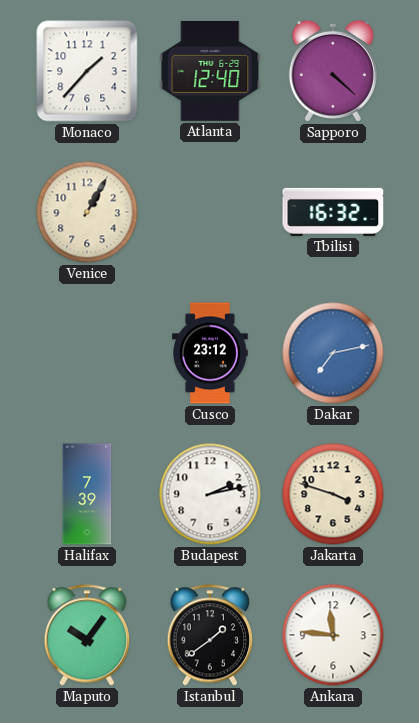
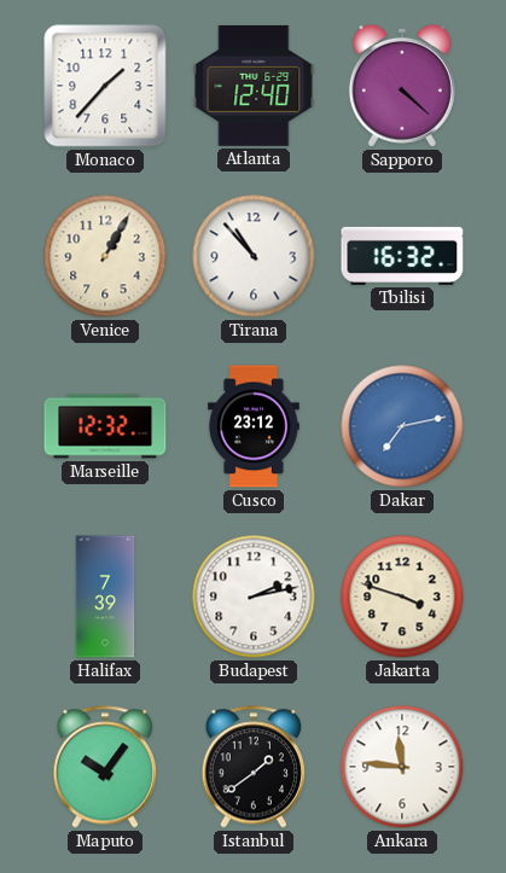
Tirana: none -> 10:53 (254, 256)
Marseille: none -> 12:32 (105, 426)
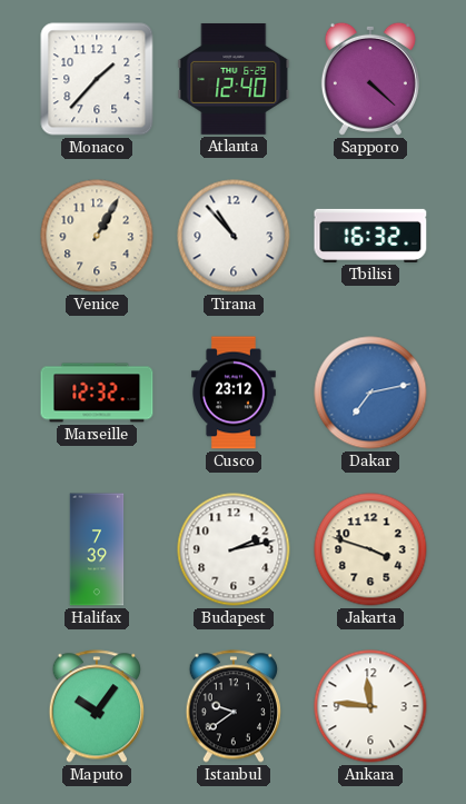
Istanbul: 1:39 -> 9:39 (232, 706)
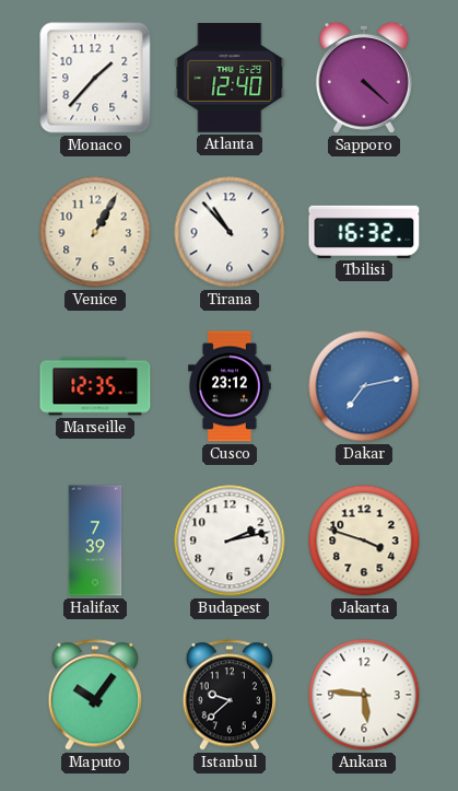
Marseille: 12:32 -> 12:35 (95, 386)
Istanbul: 9:39 -> 9:38 (228, 695)
Ankara: 11:46 -> 5:46 (364, 695)
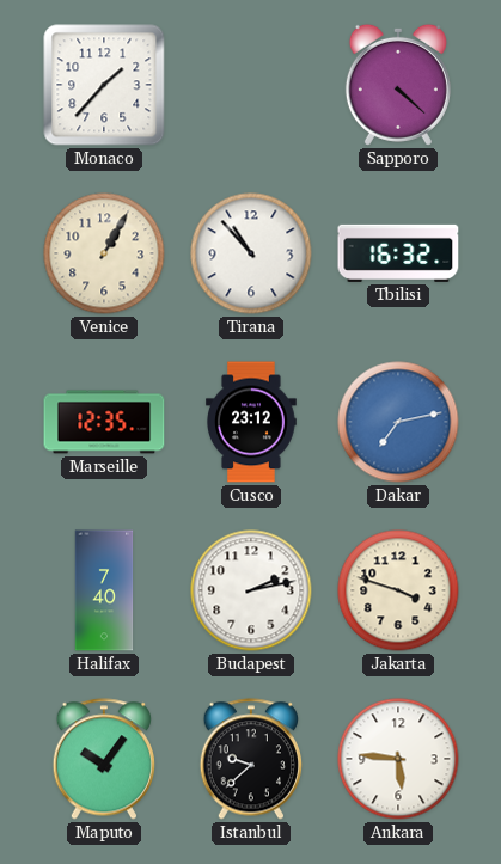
Atlanta: 12:40 -> none (230, 78)
Halifax: 7:39 -> 7:40 (104, 590)
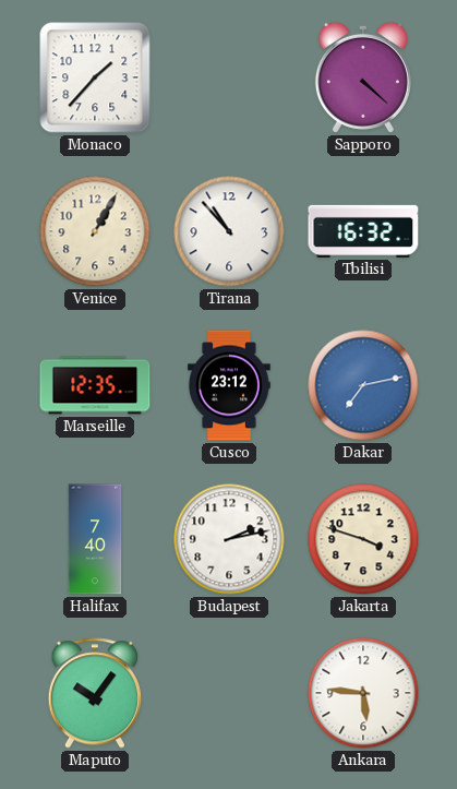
Istanbul: 9:38 -> none (250, 759)
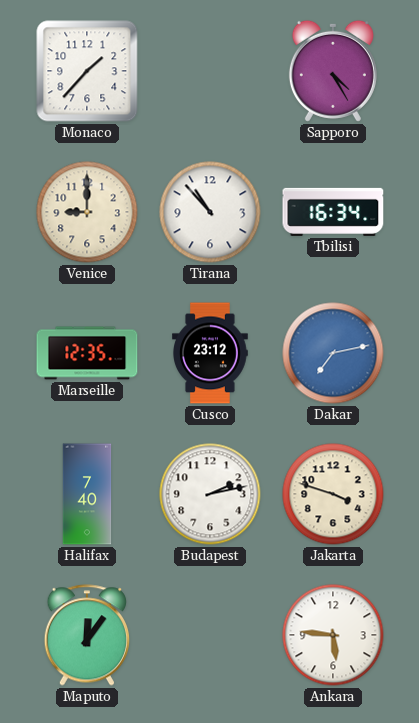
Sapporo: 4:22 -> 4:25 (333, 71)
Venice: 1:05 -> 9:00 (87, 212)
Tbilisi: 16:32 -> 16:34 (333, 212)
Maputo: 10:06 -> 12:06 (86, 635)
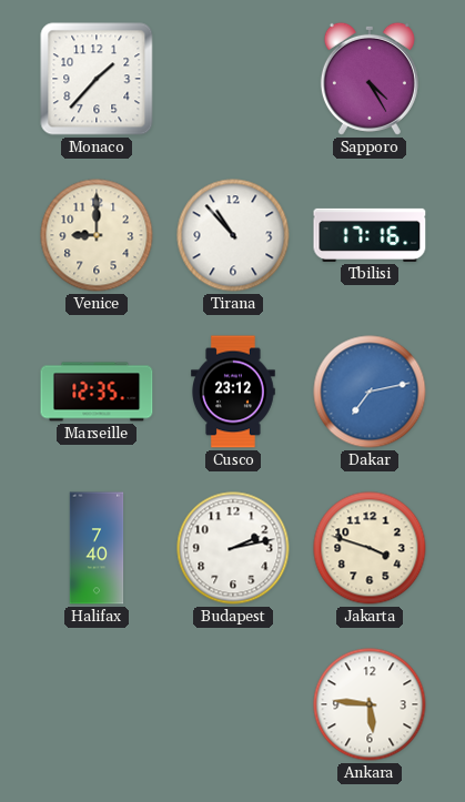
Tbilisi: 16:34 -> 17:16 (370, 235)
Maputo: 12:06 -> none (86, 635)
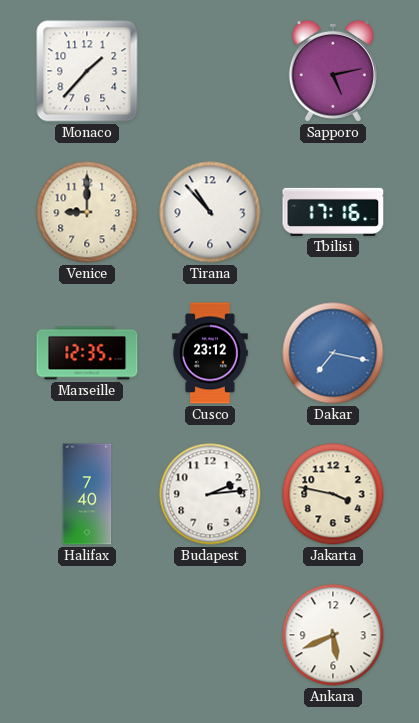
Sapporo: 4:25 -> 5:13 (333, 71)
Dakar: 7:13 -> 7:17 (333, 353)
Budapest: 2:13 -> 2:14 (210, 494)
Jakarta: 3:48 -> 3:47 (333, 494)
Ankara: 5:46 -> 5:41 (333, 635)
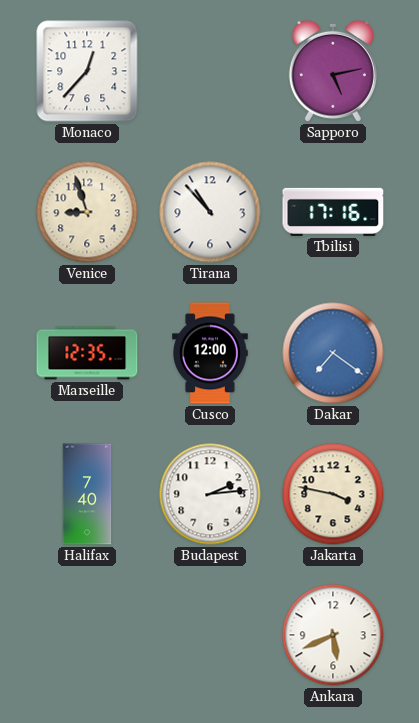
Monaco: 1:37 -> 12:37 (87, 71)
Venice: 9:00 -> 8:57 (87, 212)
Cusco: 23:12 -> 12:00 (210, 353)
Dakar: 7:17 -> 7:21 (333, 353)
